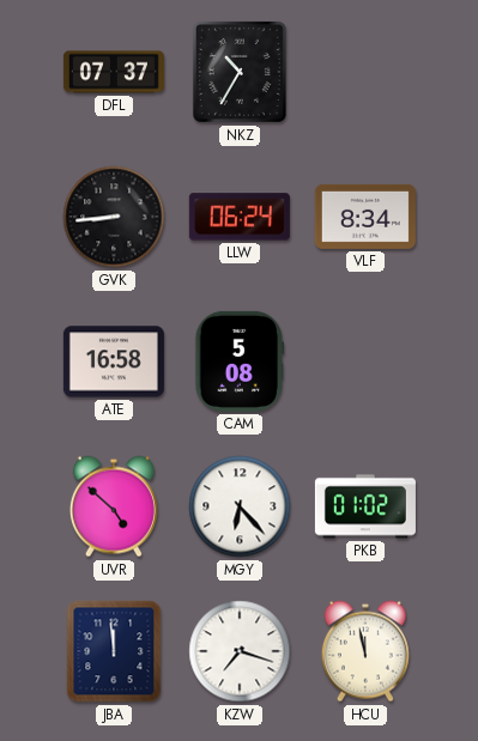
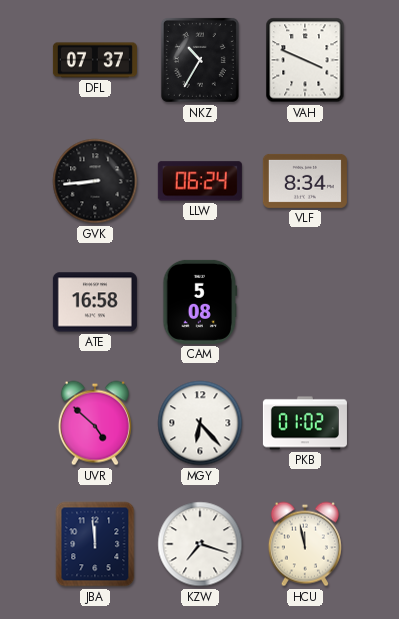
VAH: none -> 3:49 (305, 60)
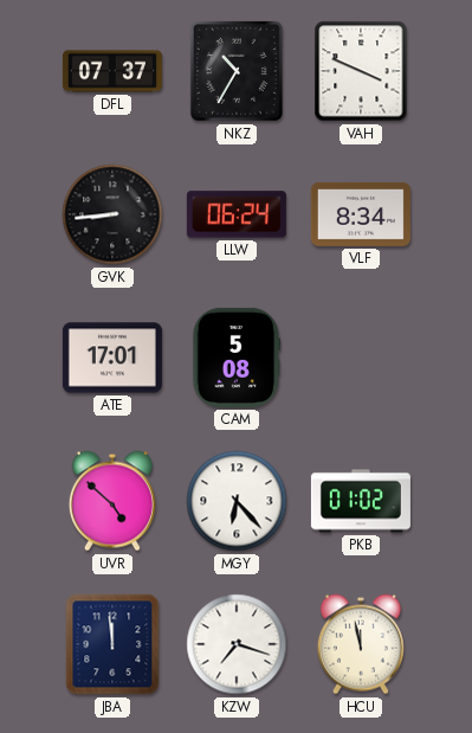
ATE: 16:58 -> 17:01 (112, 358)
